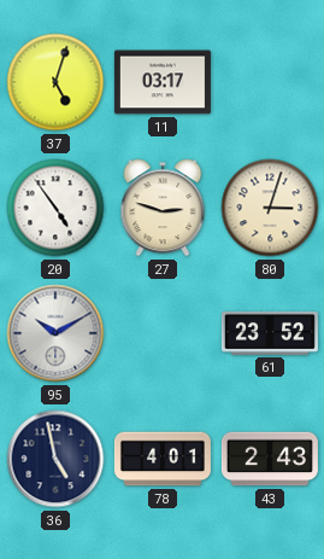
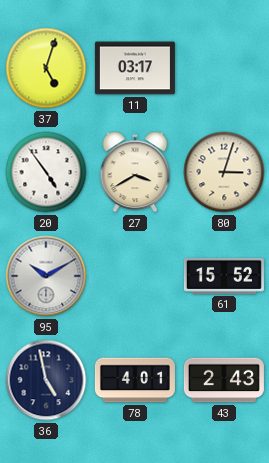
27: 2:48 -> 3:40 (135, 172)
61: 23:52 -> 15:52 (224, 276)
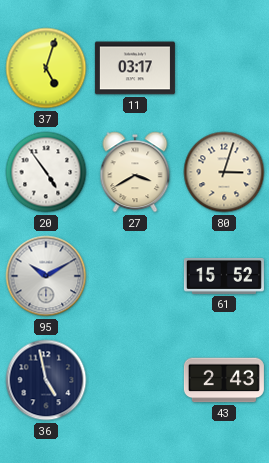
78: 4:01 -> none (135, 380)
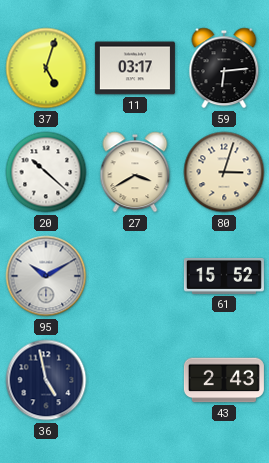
59: none -> 6:14 (224, 68)
20: 4:54 -> 10:22 (46, 172)
